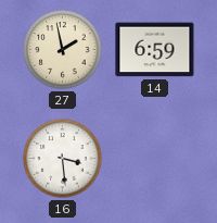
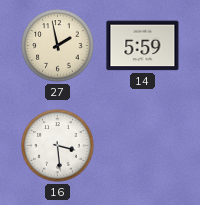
14: 6:59 -> 5:59 (143, 46)
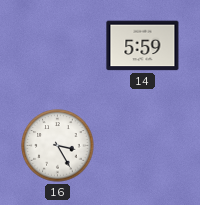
27: 1:58 -> none (58, 46)
16: 3:29 -> 3:25 (58, 146)
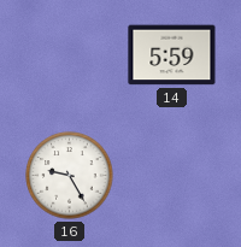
16: 3:25 -> 9:25 (70, 176)
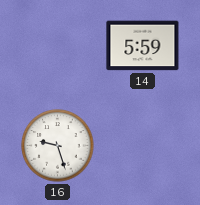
16: 9:25 -> 9:27 (58, 146)
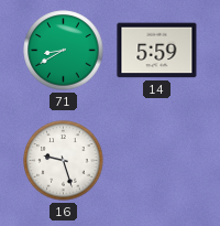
71: none -> 8:40 (64, 51)
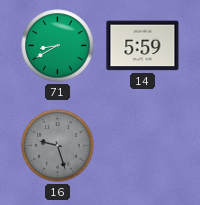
16 dial: white -> grey (58, 146)
